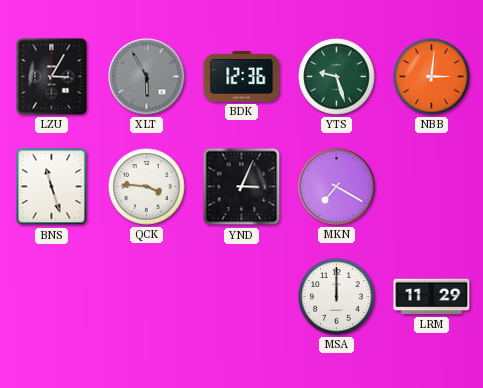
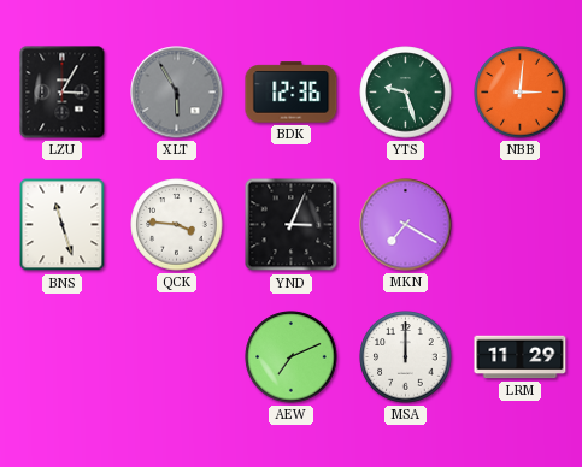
AEW: none -> 7:11 (292, 357)
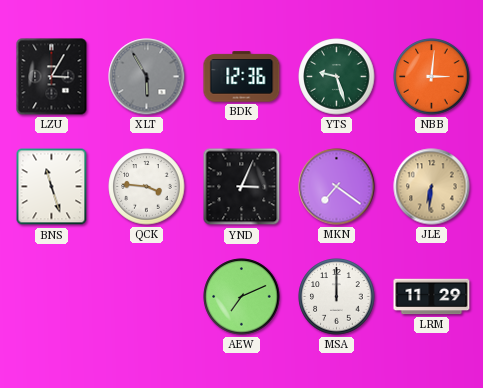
MKN: 7:20 -> 7:21 (337, 187)
JLE: none -> 6:31 (432, 187)
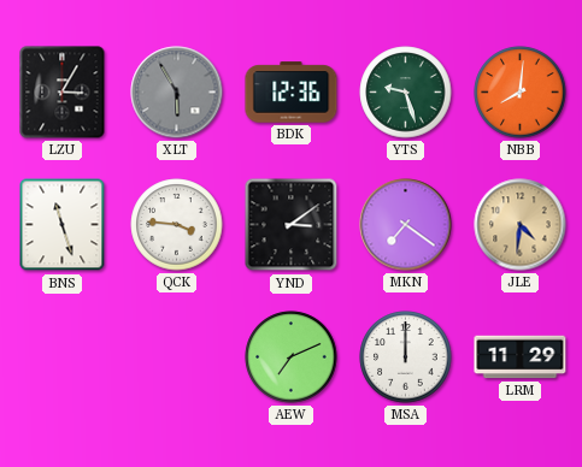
NBB: 3:01 -> 8:01 (521, 93)
YND: 3:04 -> 3:09 (292, 225)
JLE: 6:31 -> 4:31 (521, 225)
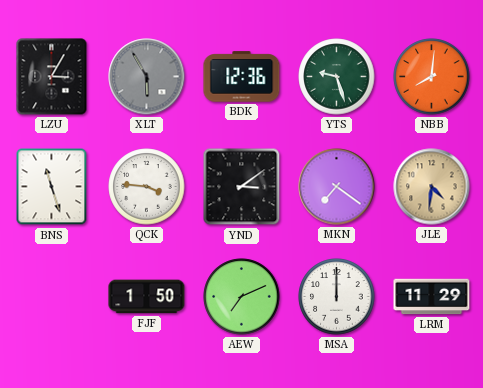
FJF: none -> 1:50 (147, 297)
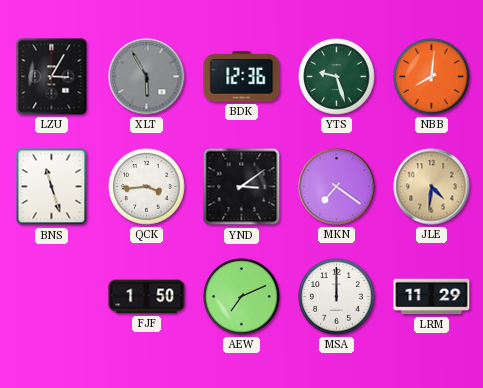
QCK: 3:46 -> 3:44 (147, 187)
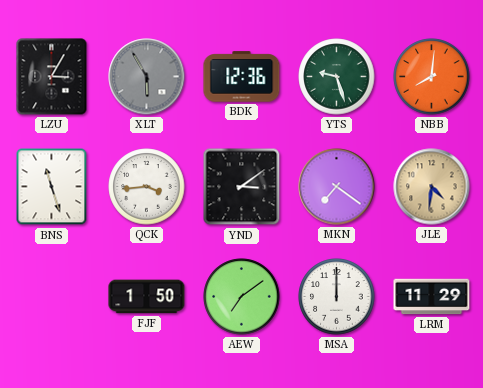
AEW: 7:11 -> 7:09 (242, 297)
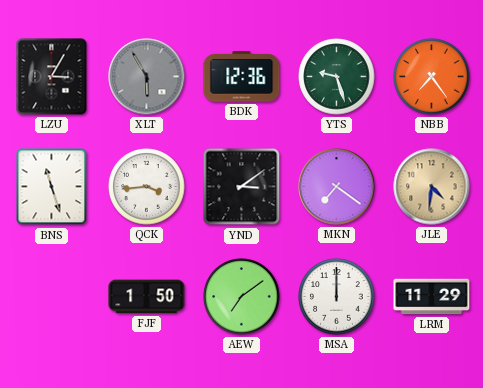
NBB: 8:01 -> 7:24 (432, 77)
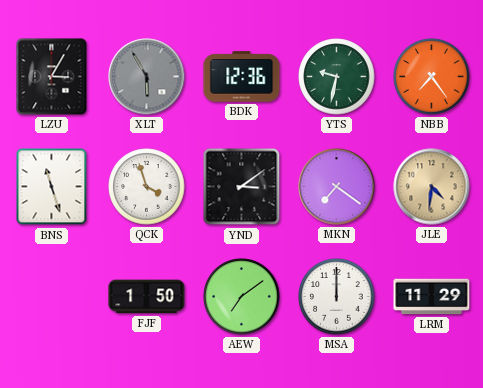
YTS: 9:27 -> 9:32 (337, 77)
QCK: 3:44 -> 3:57 (147, 187)
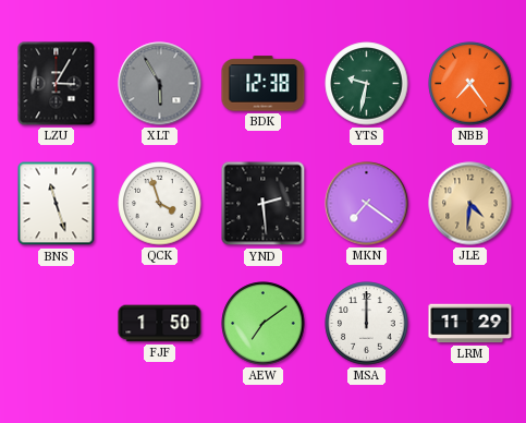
BDK: 12:36 -> 12:38 (264, 84)
YND: 3:09 -> 2:29 (264, 204)
